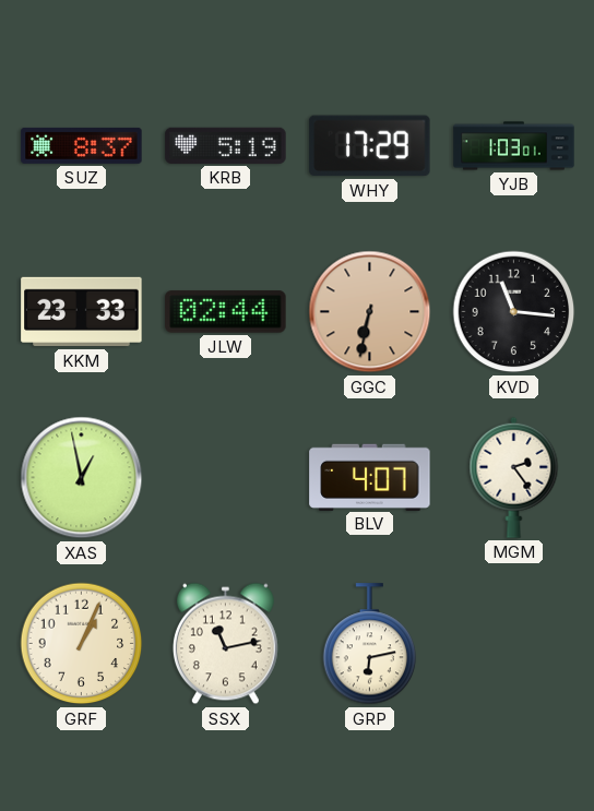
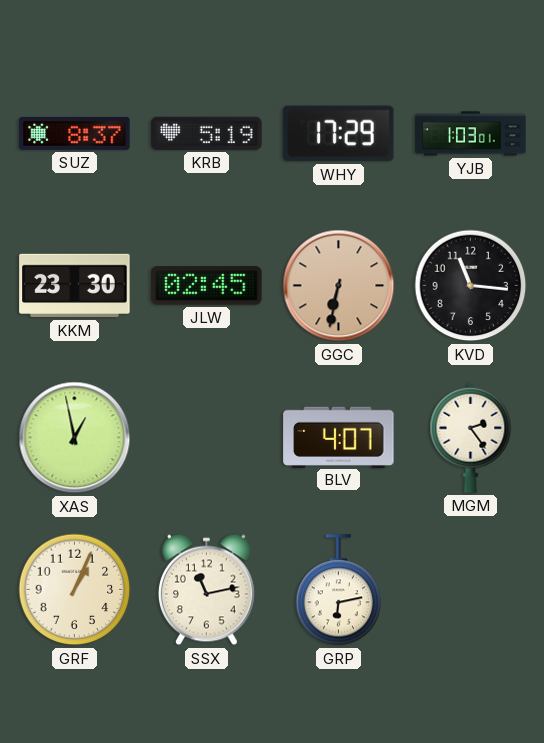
KKM: 23:33 -> 23:30 (75, 286)
JLW: 02:44 -> 02:45 (207, 286)
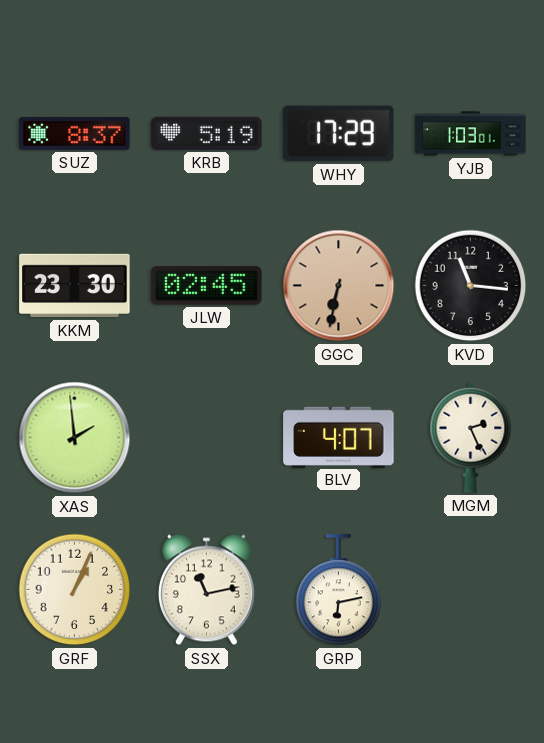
XAS: 12:58 -> 1:59 (75, 438)
MGM: 2:24 -> 2:26 (471, 437)
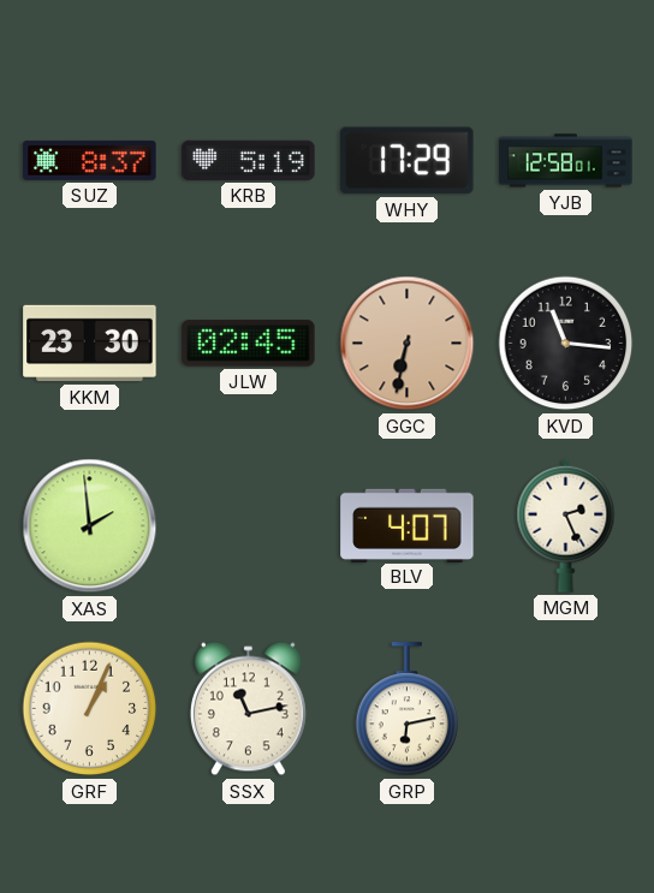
YJB: 1:03 -> 12:58 (566, 161)
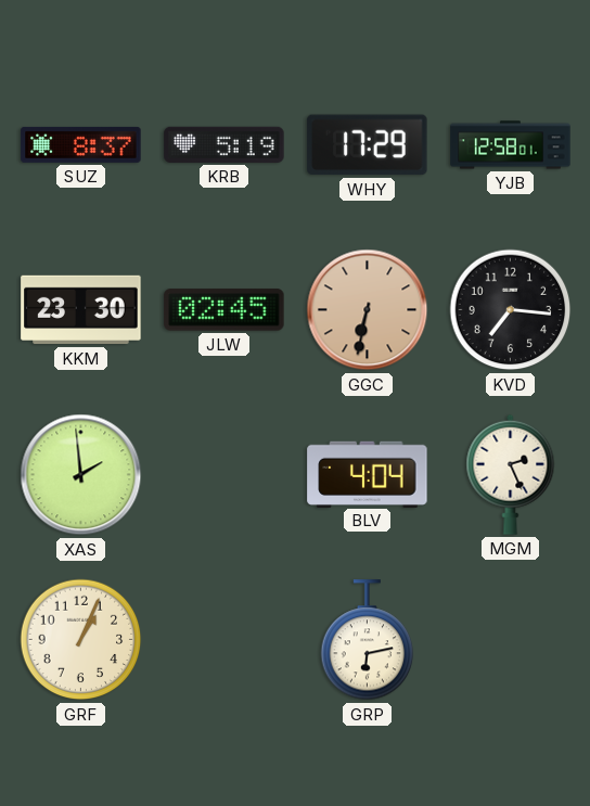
KVD: 11:16 -> 7:16 (511, 310)
BLV: 4:07 -> 4:04 (368, 474)
SSX: 11:13 -> none (248, 709)
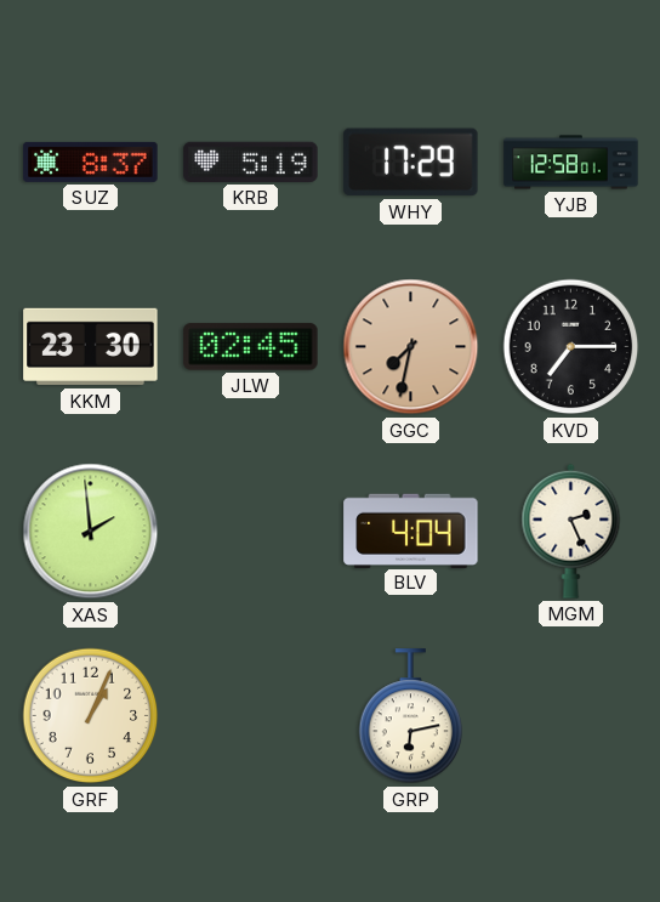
GGC: 6:32 -> 7:32 (411, 347)
KVD: 7:16 -> 7:15 (571, 347)
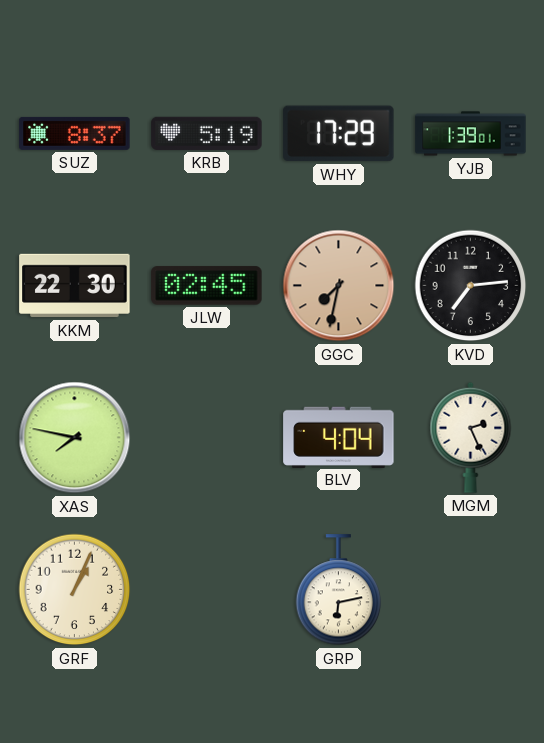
YJB: 12:58 -> 1:39 (471, 134)
KKM: 23:30 -> 22:30 (75, 286)
KVD: 7:15 -> 7:14 (471, 286)
XAS: 1:59 -> 7:47 (75, 438)
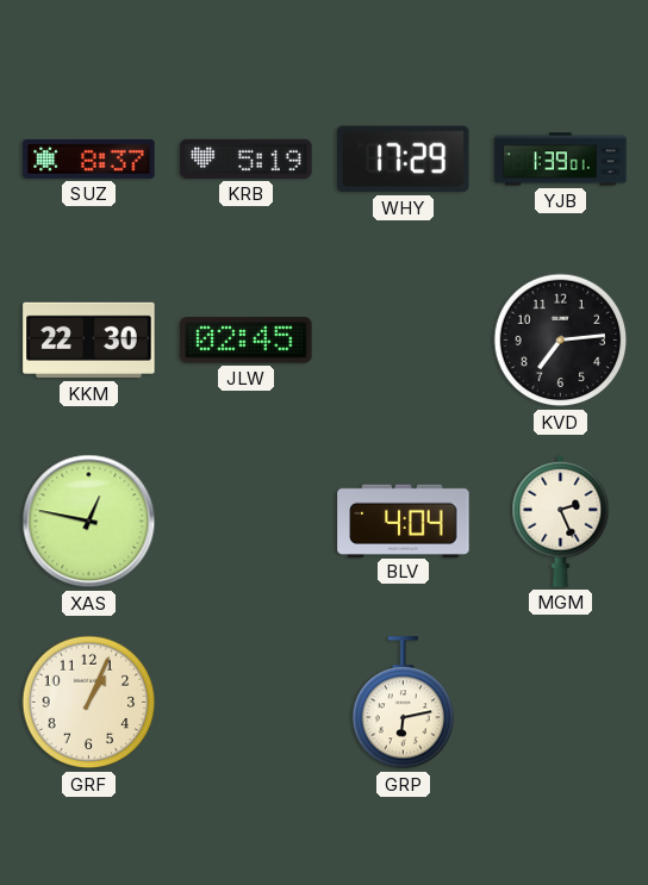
GGC: 7:32 -> none (339, 286)
XAS: 7:47 -> 12:47 (89, 522)
